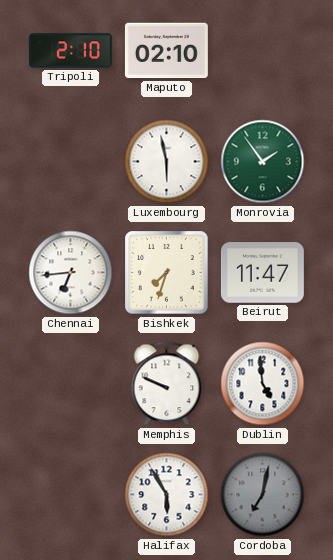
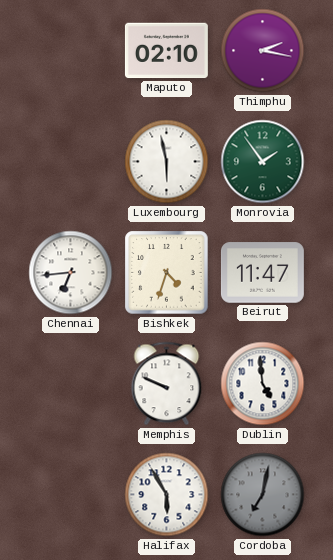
Tripoli: 2:10 -> none (70, 51)
Thimphu: none -> 2:17 (263, 51)
Bishkek: 7:33 -> 4:33 (167, 273)
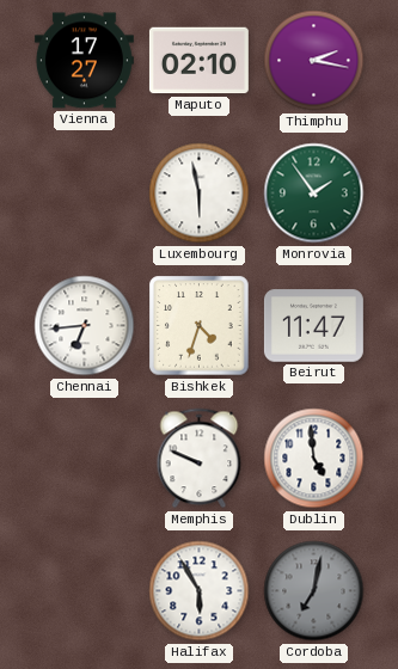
Vienna: none -> 17:27 (84, 61)
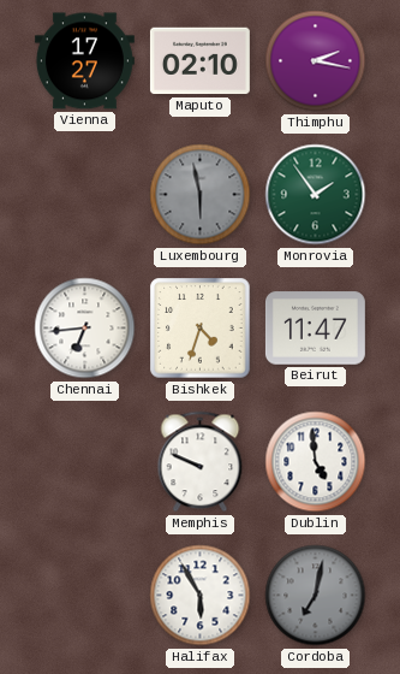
Luxembourg dial: white -> grey (201, 195)
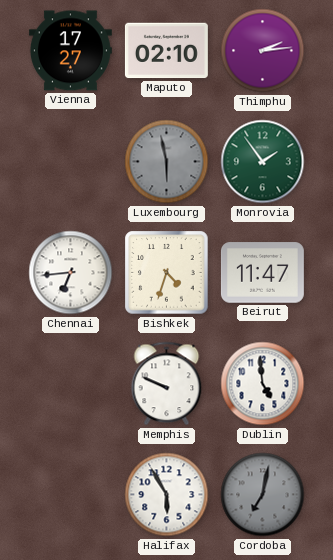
Thimphu: 2:17 -> 2:14 (263, 51)
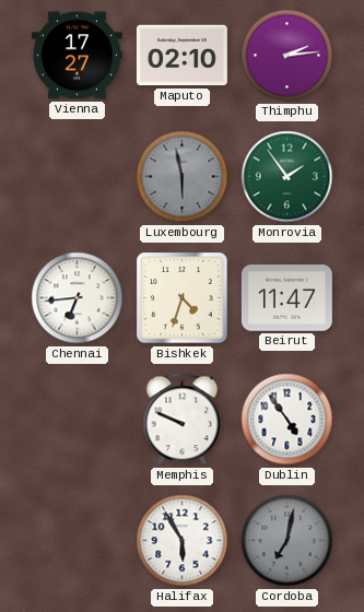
Dublin: 4:59 -> 4:54 (287, 420)
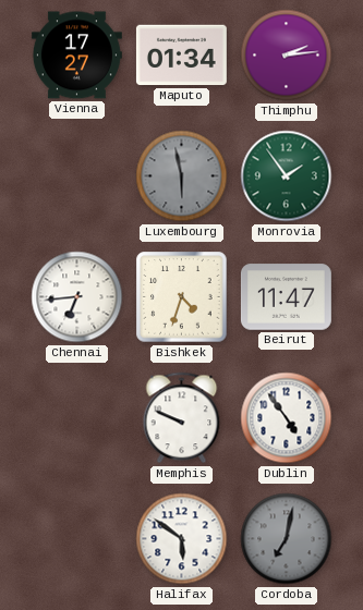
Maputo: 02:10 -> 01:34 (181, 56)
Halifax: 5:55 -> 5:51 (182, 539)
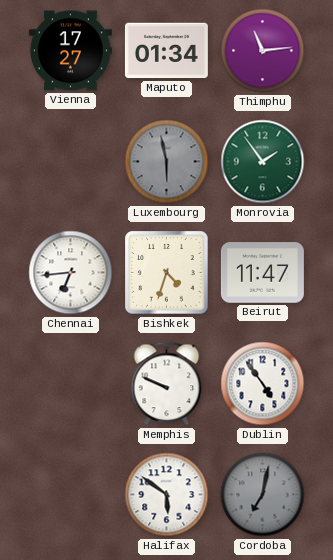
Thimphu: 2:14 -> 11:14 (263, 51)
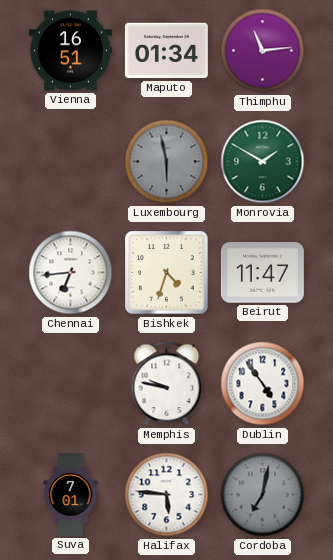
Vienna: 17:27 -> 16:51 (70, 51)
Monrovia: 1:54 -> 1:50 (263, 162)
Memphis: 9:49 -> 9:47 (167, 384)
Suva: none -> 7:01 (71, 495)
Halifax: 5:51 -> 5:46 (167, 495)
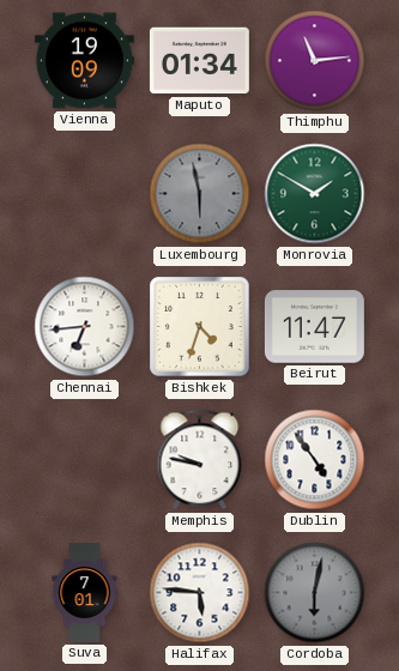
Vienna: 16:51 -> 19:09 (84, 61)
Cordoba: 7:02 -> 6:02 (315, 593)
